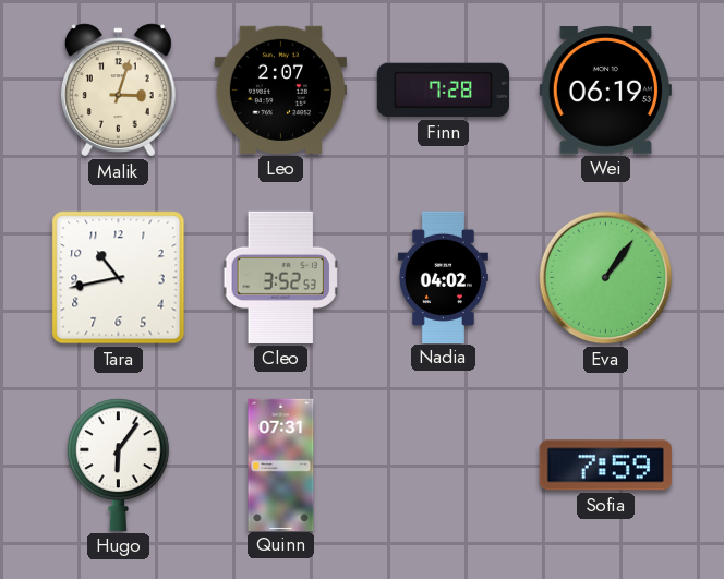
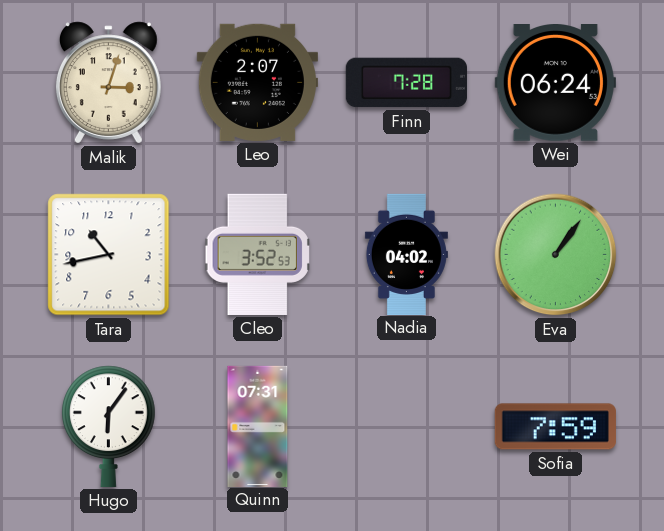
Wei: 06:19 -> 06:24 (555, 83)
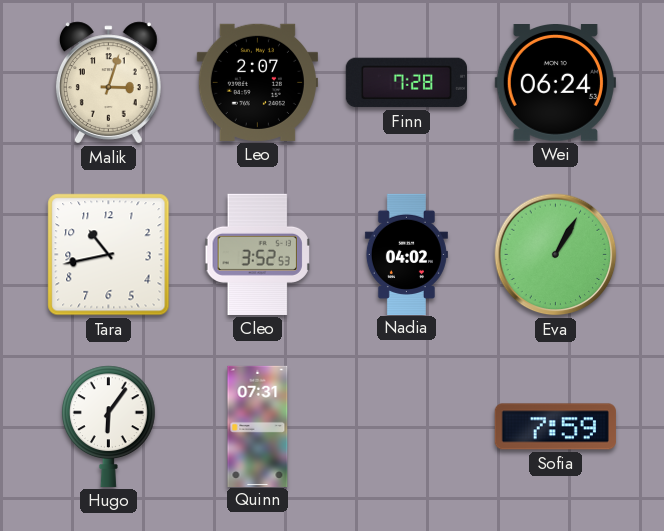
Eva: 1:06 -> 1:05 (556, 255)
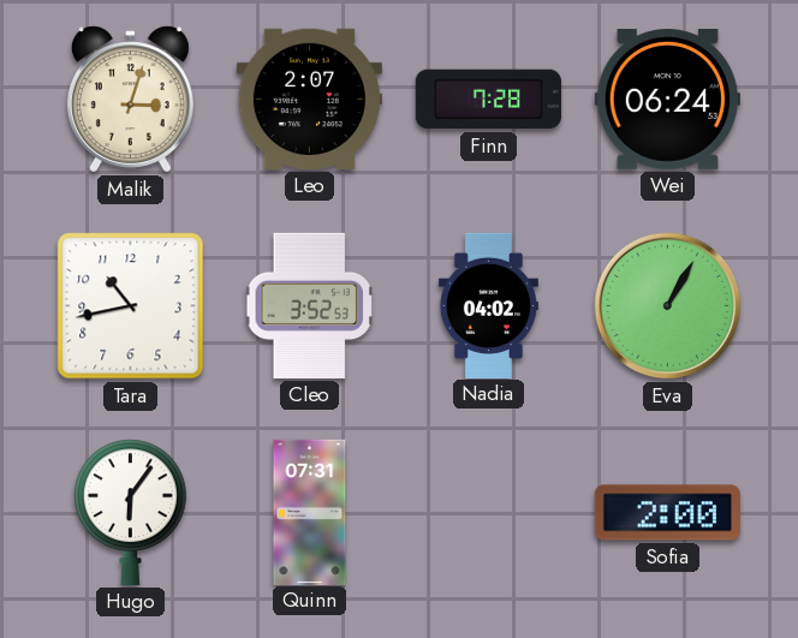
Sofia: 7:59 -> 2:00 (667, 513)
